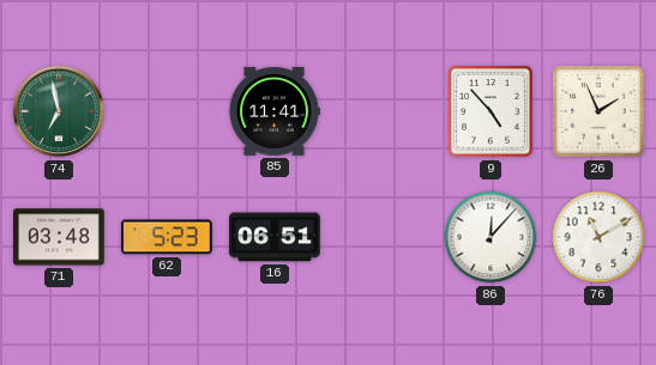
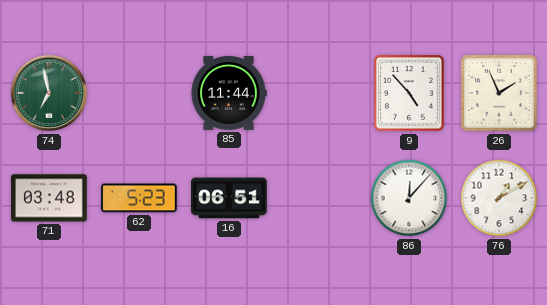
85: 11:41 -> 11:44 (229, 93)
76: 11:10 -> 1:10 (499, 198)
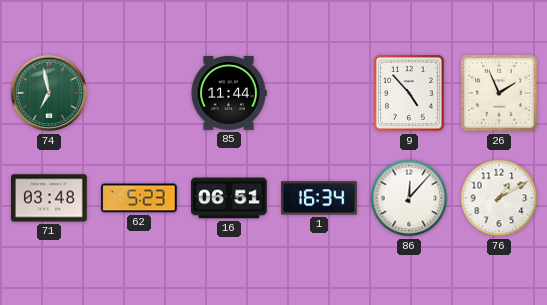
1: none -> 16:34 (320, 198)
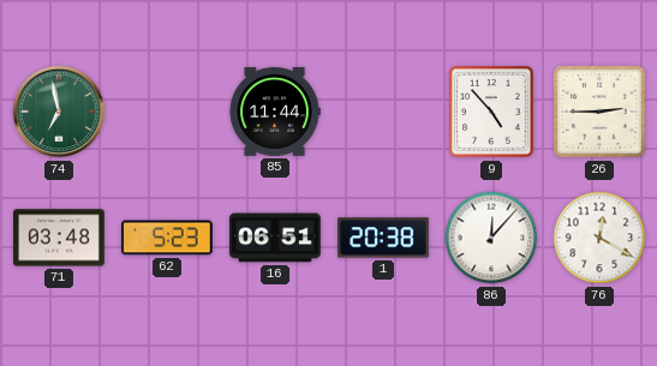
26: 1:56 -> 2:45 (599, 112)
1: 16:34 -> 20:38 (384, 238)
76: 1:10 -> 12:20 (599, 238)
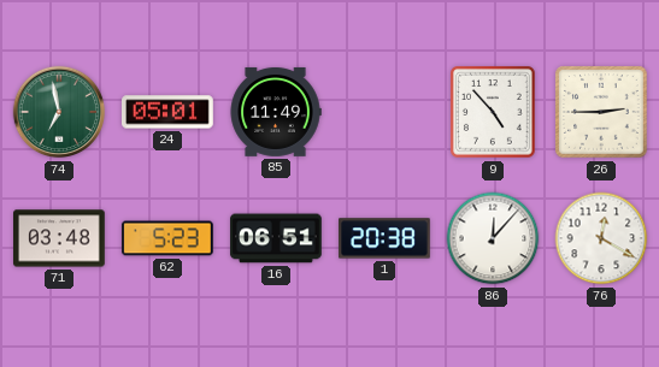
24: none -> 05:01 (169, 112)
85: 11:44 -> 11:49 (276, 112)
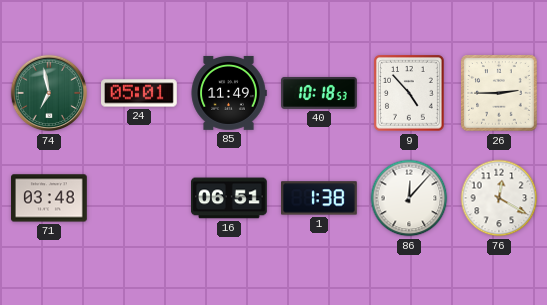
40: none -> 10:18 (320, 93)
62: 5:23 -> none (167, 238)
1: 20:38 -> 1:38 (320, 198)
